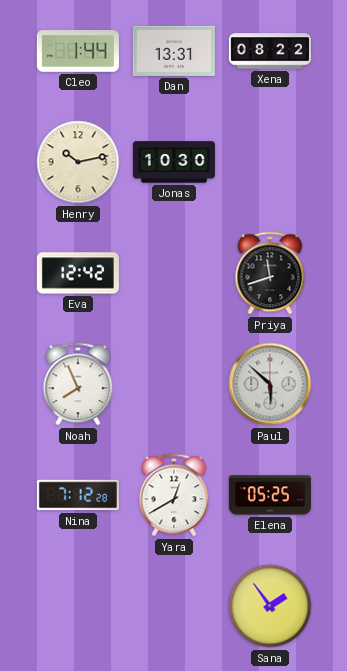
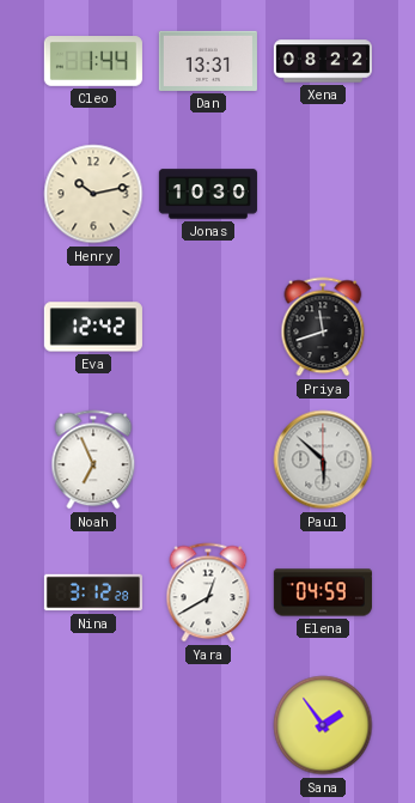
Noah: 7:56 -> 6:56 (93, 460)
Nina: 7:12 -> 3:12 (93, 592)
Elena: 05:25 -> 04:59 (323, 592)
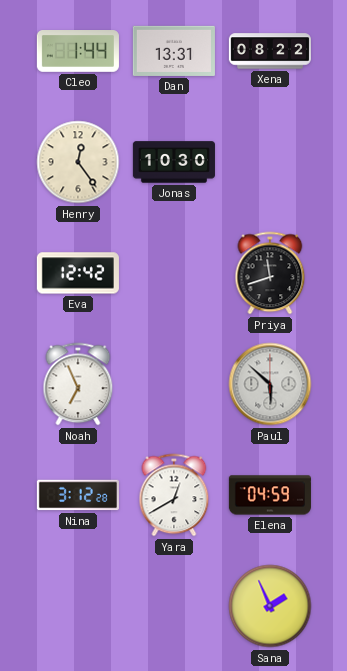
Henry: 10:13 -> 12:24 (78, 162)
Sana: 1:54 -> 1:56 (270, 606)
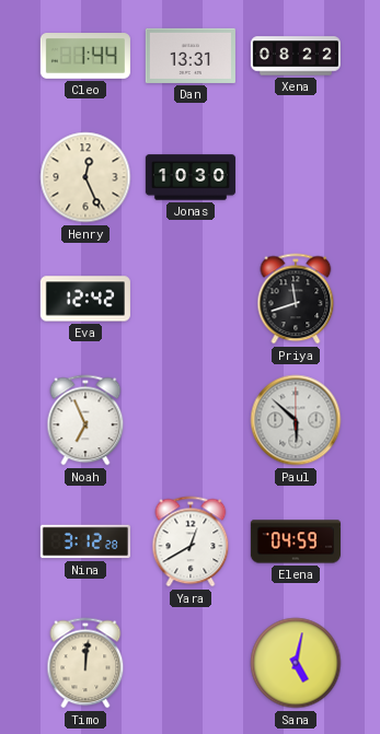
Henry: 12:24 -> 12:26 (85, 177)
Timo: none -> 12:01 (85, 663)
Sana: 1:56 -> 5:02 (296, 663)
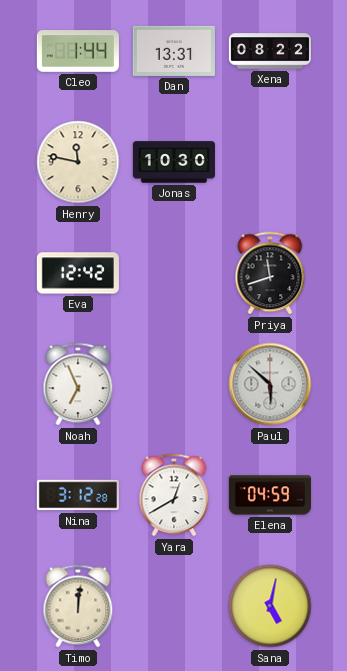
Henry: 12:26 -> 11:47 (78, 162)
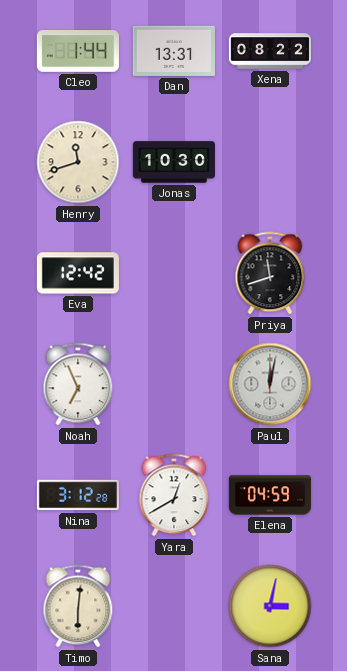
Henry: 11:47 -> 11:42 (78, 162)
Paul: 5:52 -> 12:02 (270, 384)
Timo: 12:01 -> 6:01 (78, 606)
Sana: 5:02 -> 3:02 (270, 606)
